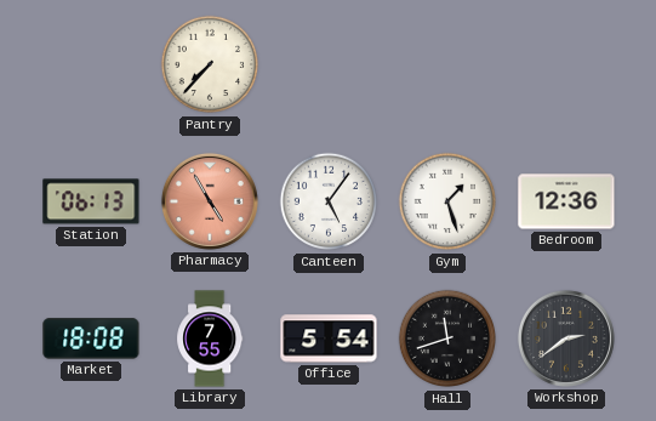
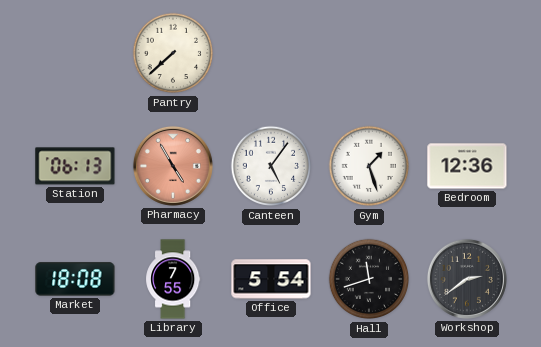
Pantry: 7:37 -> 7:38 (173, 53)
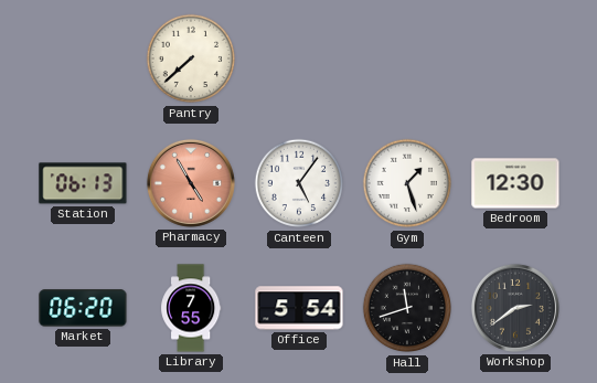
Bedroom: 12:36 -> 12:30 (515, 183)
Market: 18:08 -> 06:20 (83, 308)
